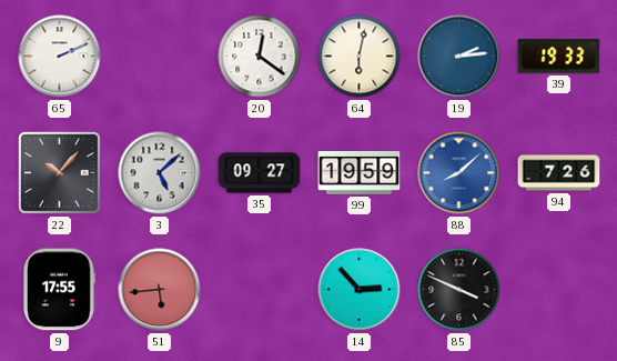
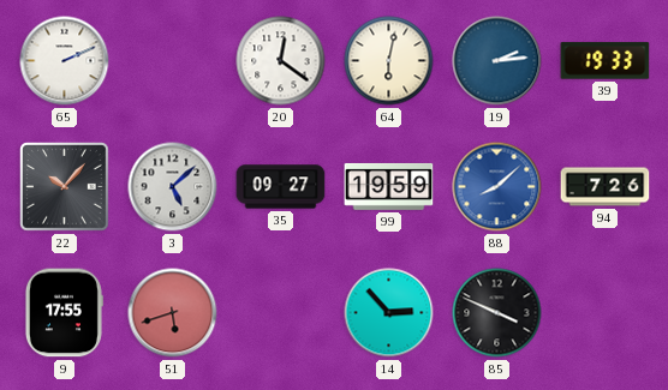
51: 5:44 -> 5:42 (173, 313)
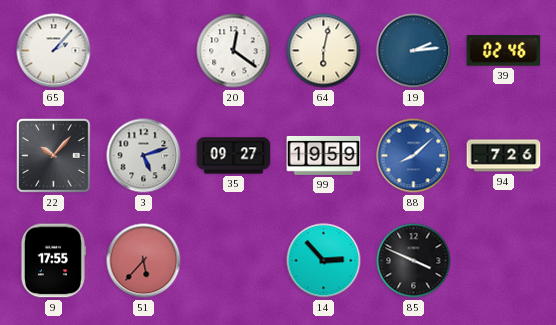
65: 2:11 -> 2:07 (54, 51)
39: 19:33 -> 02:46 (504, 51)
3: 5:08 -> 5:12 (144, 156)
51: 5:42 -> 5:37 (144, 261)
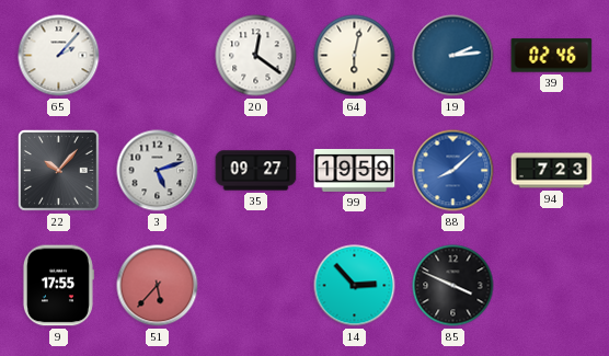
94: 7:26 -> 7:23 (552, 171)
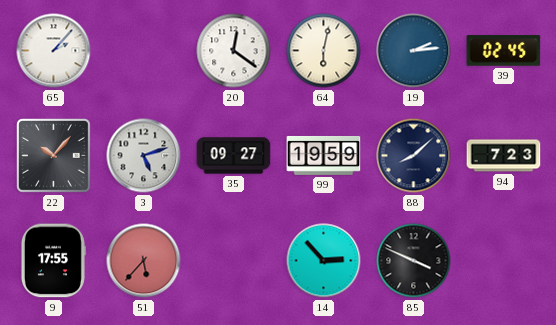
39: 02:46 -> 02:45 (504, 51)
88 dial: blue -> navy (414, 156)
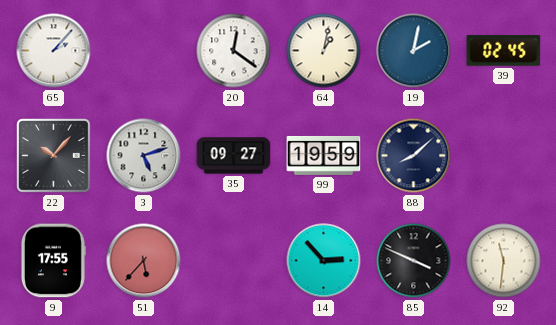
64: 6:02 -> 1:02 (324, 51)
19: 2:14 -> 2:02 (414, 51)
94: 7:23 -> none (504, 156)
92: none -> 11:31 (504, 261)
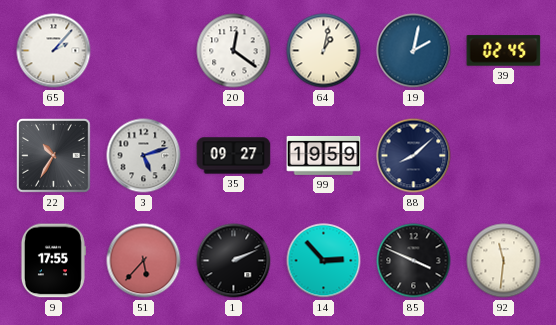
22: 10:07 -> 10:35 (54, 156)
1: none -> 2:11 (234, 261)
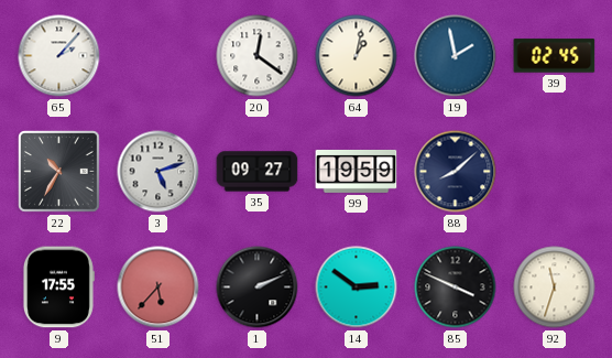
19: 2:02 -> 1:58 (456, 56)
14: 2:53 -> 2:51 (357, 288)
92: 11:31 -> 11:33 (555, 288)
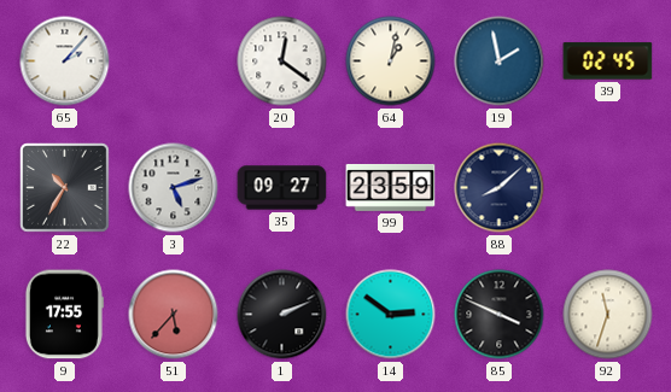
99: 19:59 -> 23:59 (391, 187)
